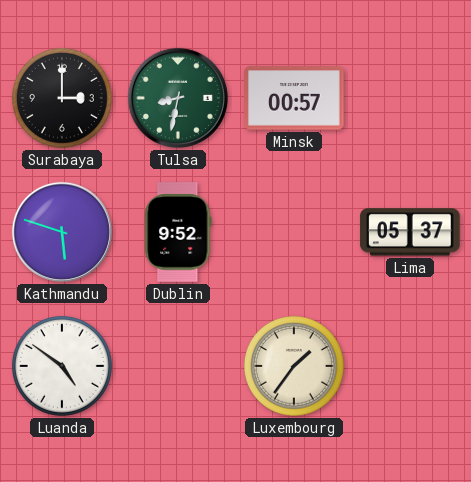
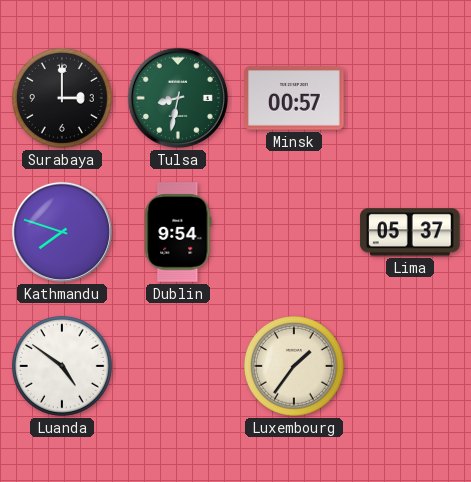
Kathmandu: 5:48 -> 7:48 (62, 232)
Dublin: 9:52 -> 9:54 (178, 232)
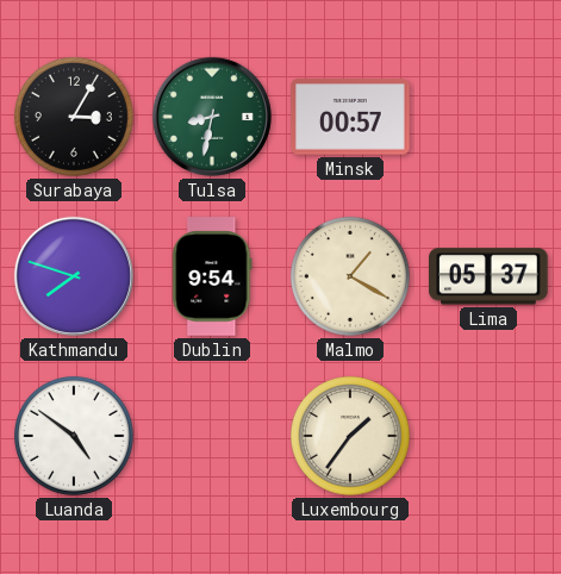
Surabaya: 3:00 -> 3:05 (74, 117)
Malmo: none -> 1:20 (350, 276)
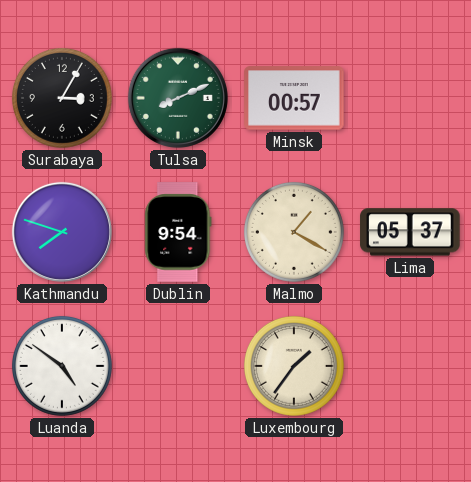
Tulsa: 8:32 -> 8:11 (178, 98)
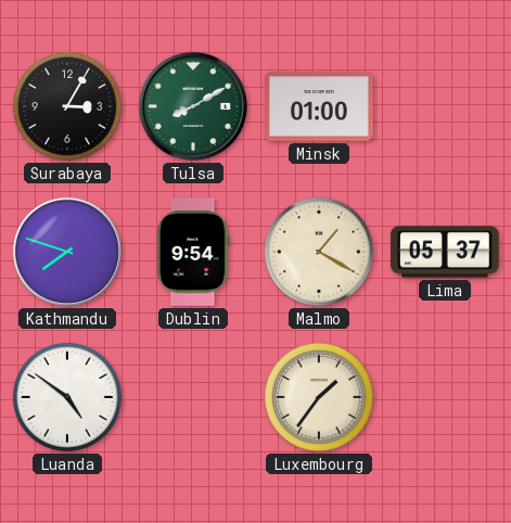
Tulsa: 8:11 -> 8:10 (193, 106)
Minsk: 00:57 -> 01:00 (319, 106)
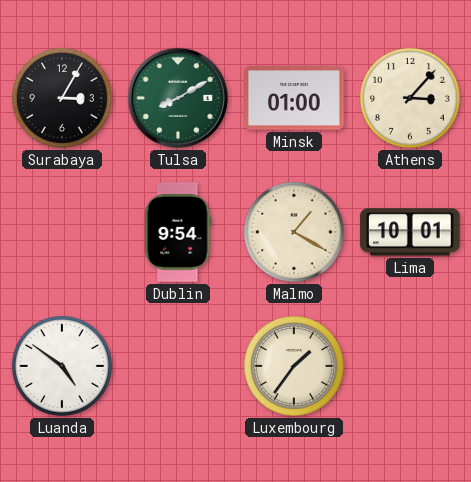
Athens: none -> 3:07 (410, 98)
Kathmandu: 7:48 -> none (67, 252)
Lima: 05:37 -> 10:01 (410, 232)
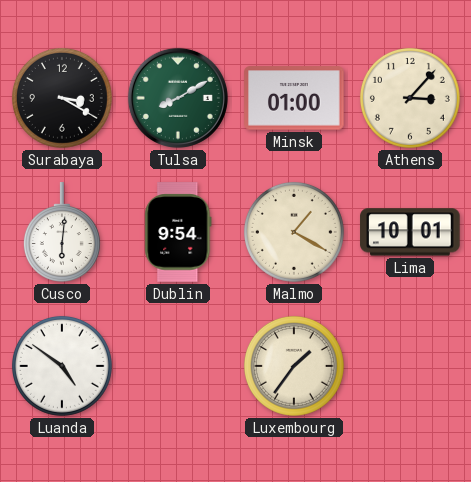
Surabaya: 3:05 -> 3:20 (62, 98)
Cusco: none -> 6:01 (62, 232)
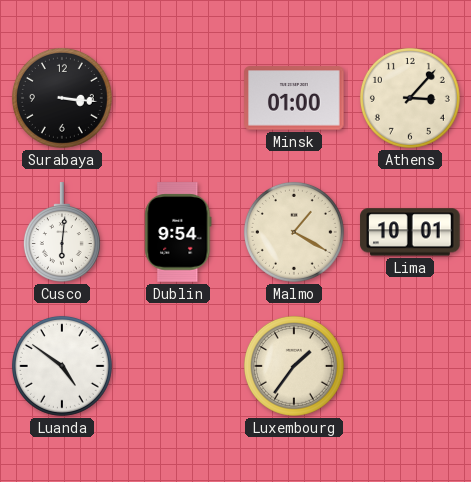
Surabaya: 3:20 -> 3:16 (62, 98)
Tulsa: 8:10 -> none (178, 98)
